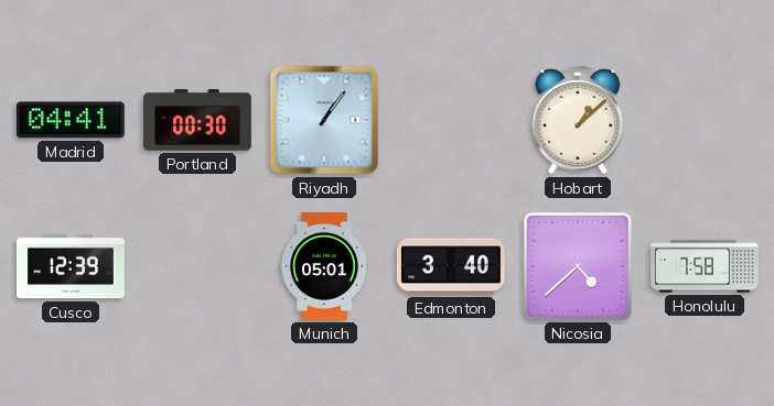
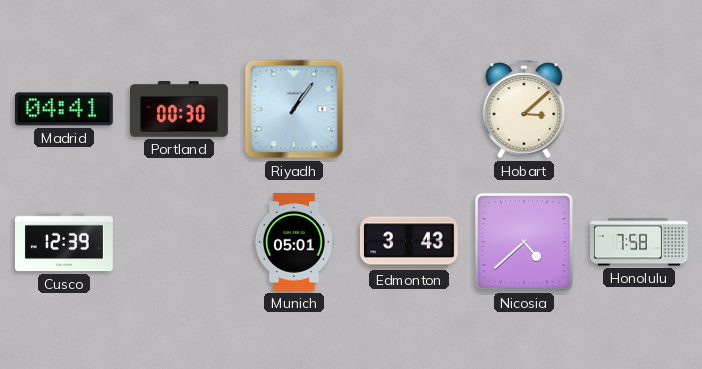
Hobart: 1:08 -> 3:08 (524, 109)
Edmonton: 3:40 -> 3:43 (409, 242)
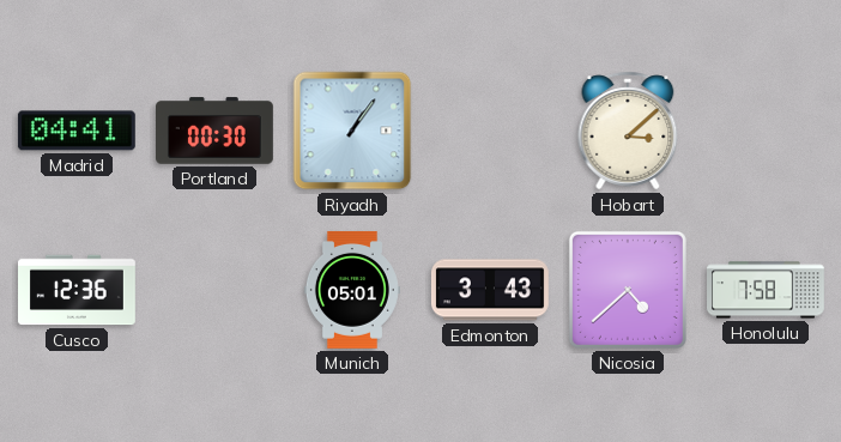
Cusco: 12:39 -> 12:36 (78, 290)
